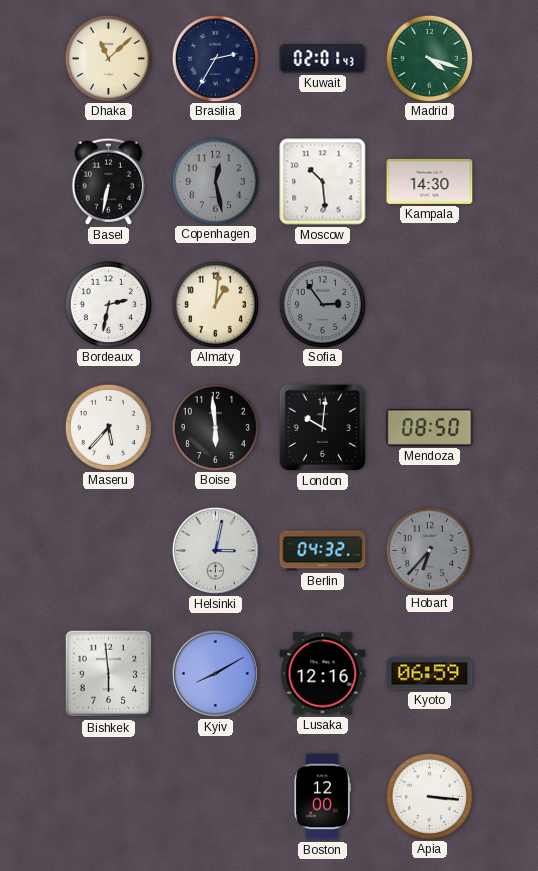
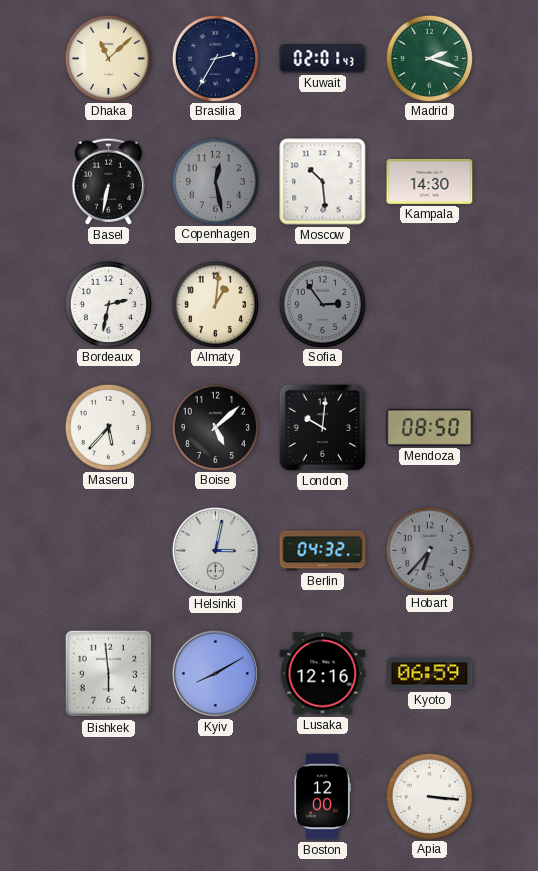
Madrid: 4:18 -> 2:18 (429, 58)
Boise: 5:59 -> 5:08 (215, 427)
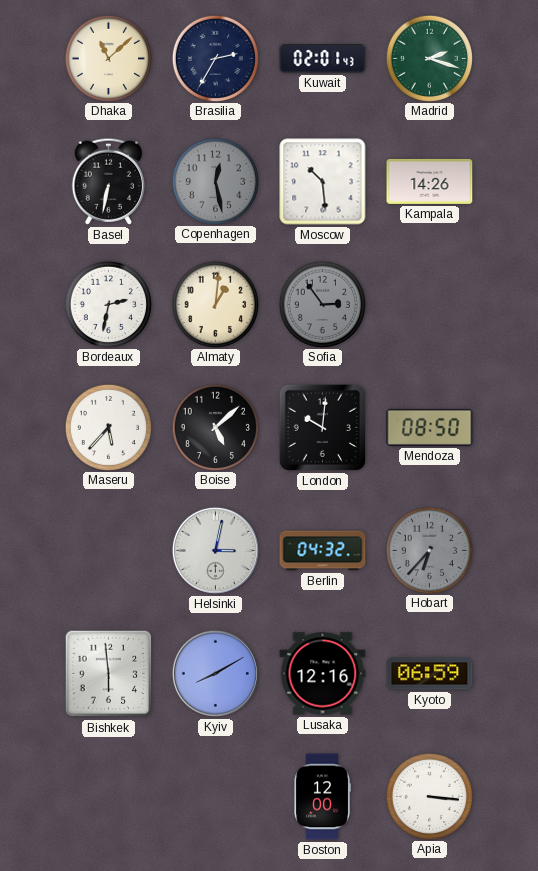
Kampala: 14:30 -> 14:26 (430, 181)
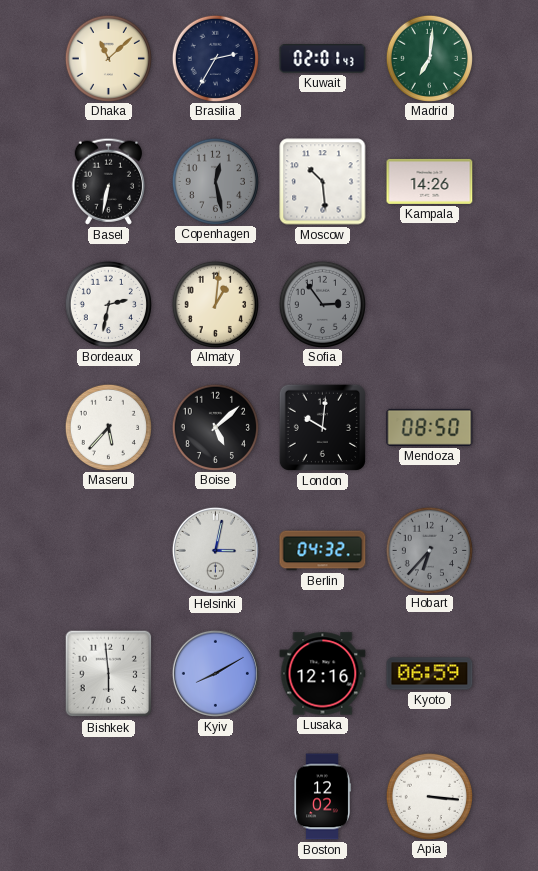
Madrid: 2:18 -> 7:01 (429, 58)
Boston: 12:00 -> 12:02 (322, 797)
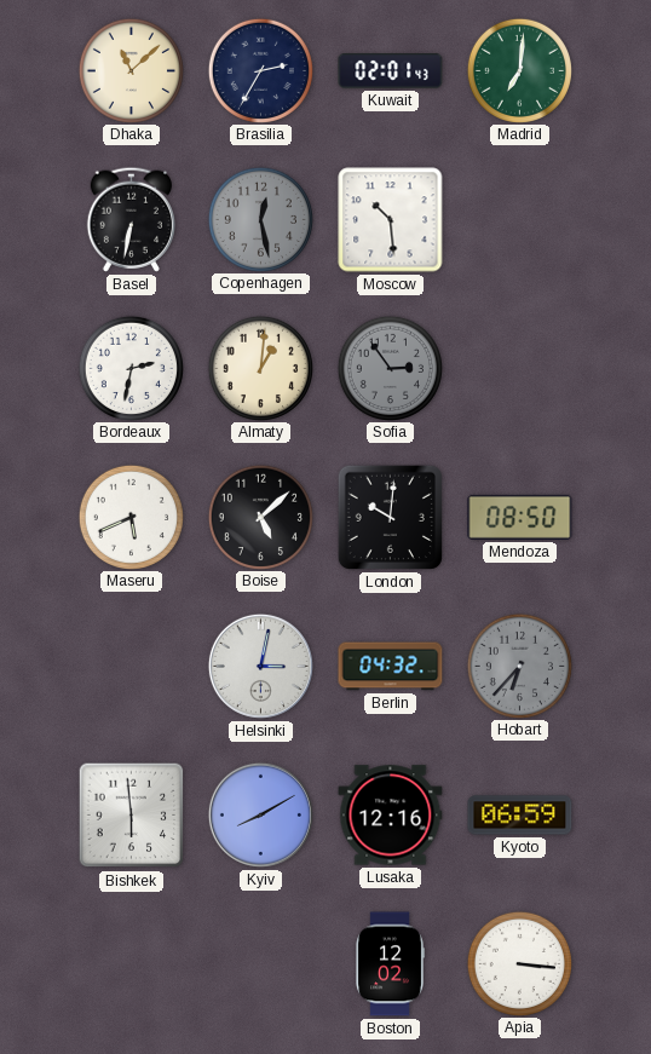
Kampala: 14:26 -> none (430, 181)
Maseru: 5:37 -> 5:41 (131, 517)
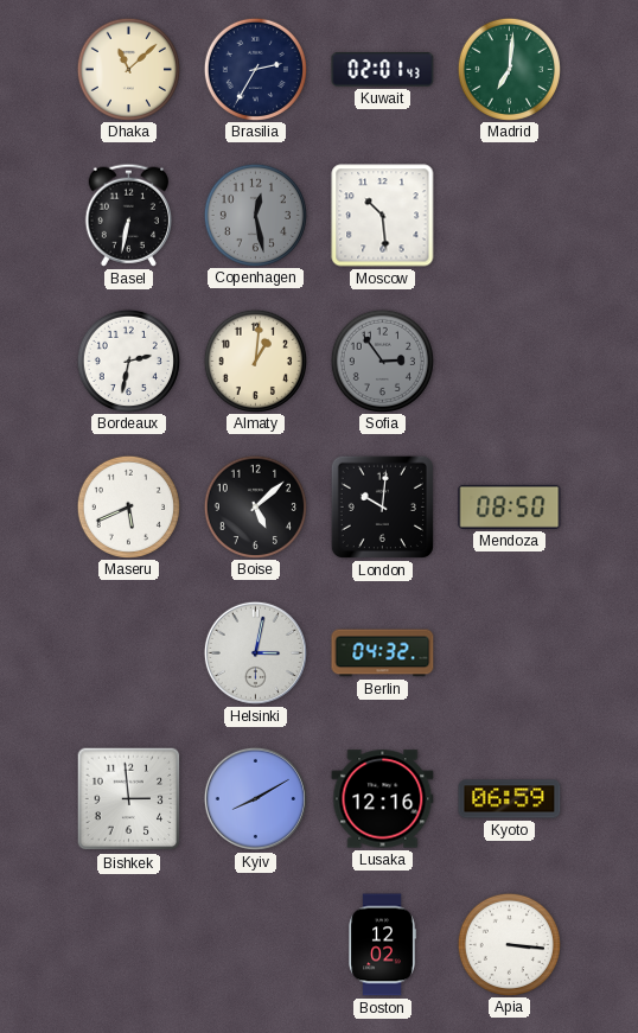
Hobart: 6:37 -> none (519, 666)
Bishkek: 5:59 -> 2:59 (129, 799)
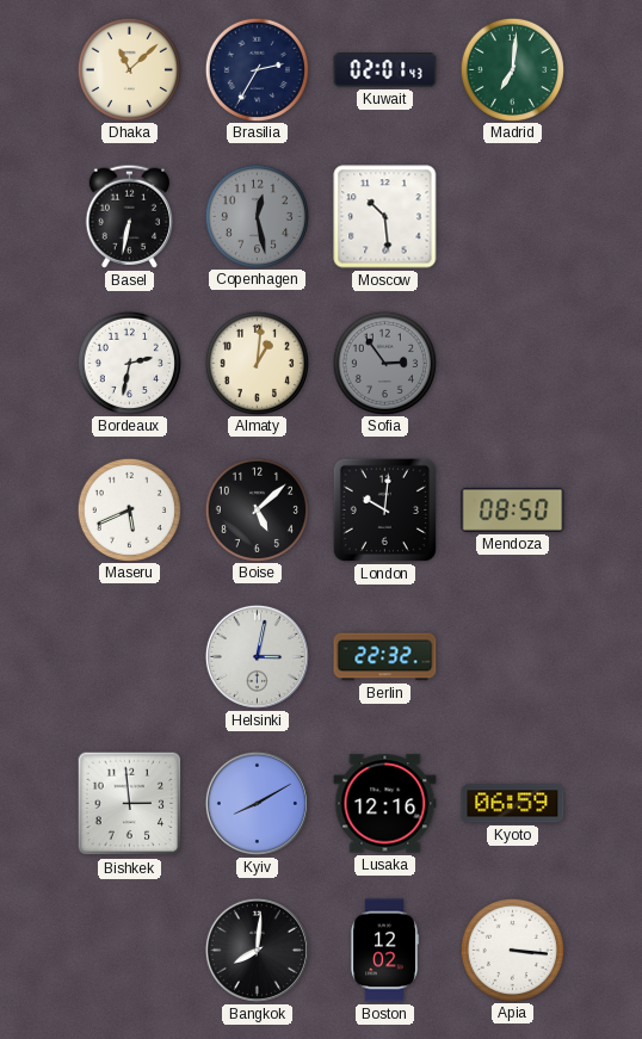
Berlin: 04:32 -> 22:32 (385, 657)
Bangkok: none -> 8:01 (257, 950)
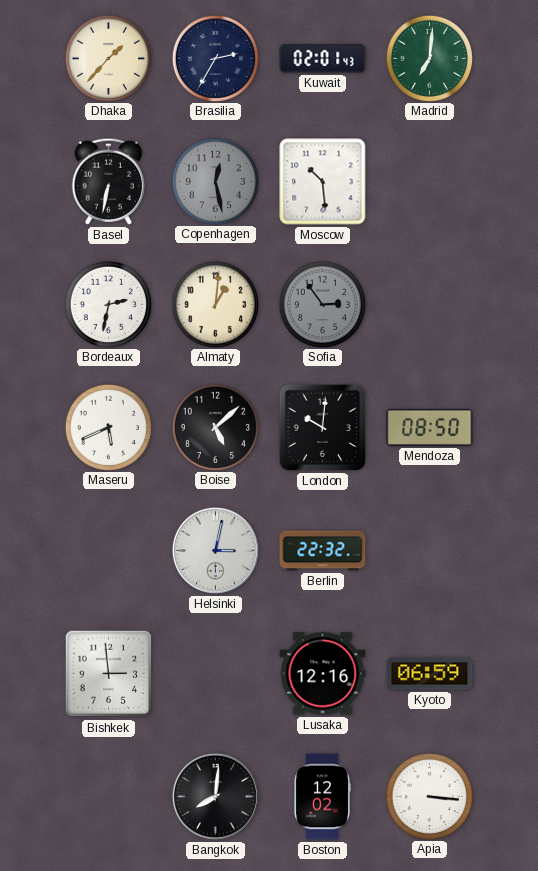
Dhaka: 11:08 -> 1:37 (108, 58)
Kyiv: 8:10 -> none (257, 803)
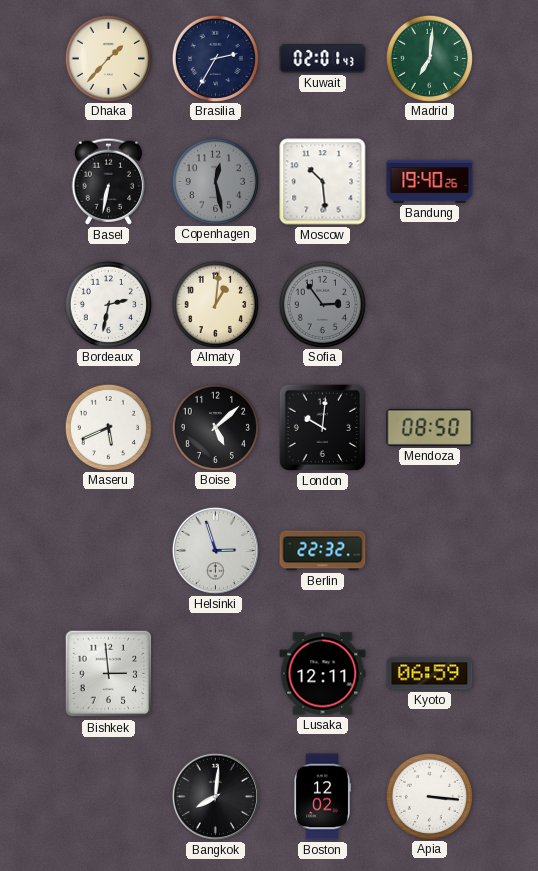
Bandung: none -> 19:40 (430, 181)
Helsinki: 3:02 -> 2:57 (215, 550)
Lusaka: 12:16 -> 12:11 (323, 674)
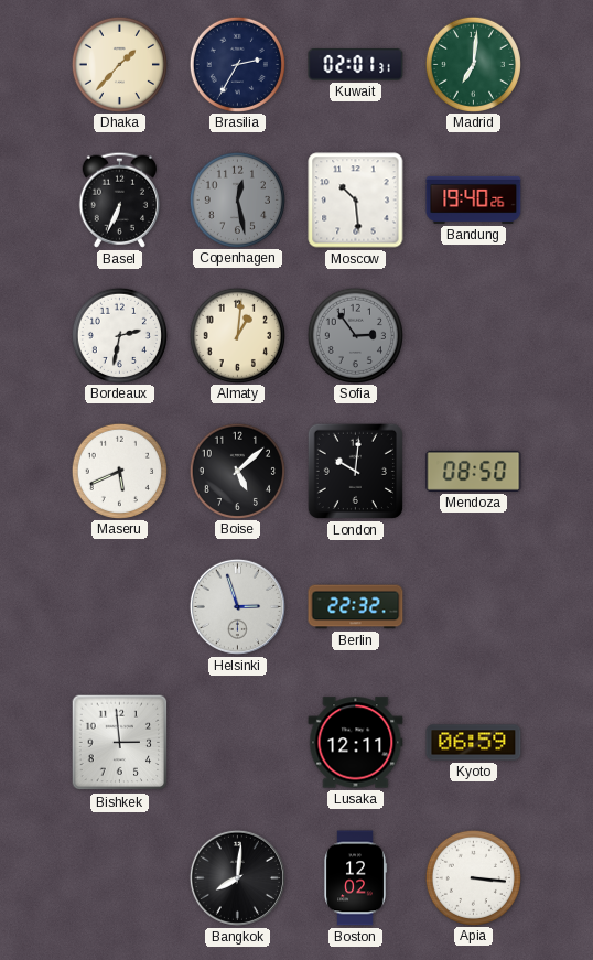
Kuwait: 02:01:43 -> 02:01:31 (356, 65)
Basel: 6:32 -> 6:34 (119, 199)
